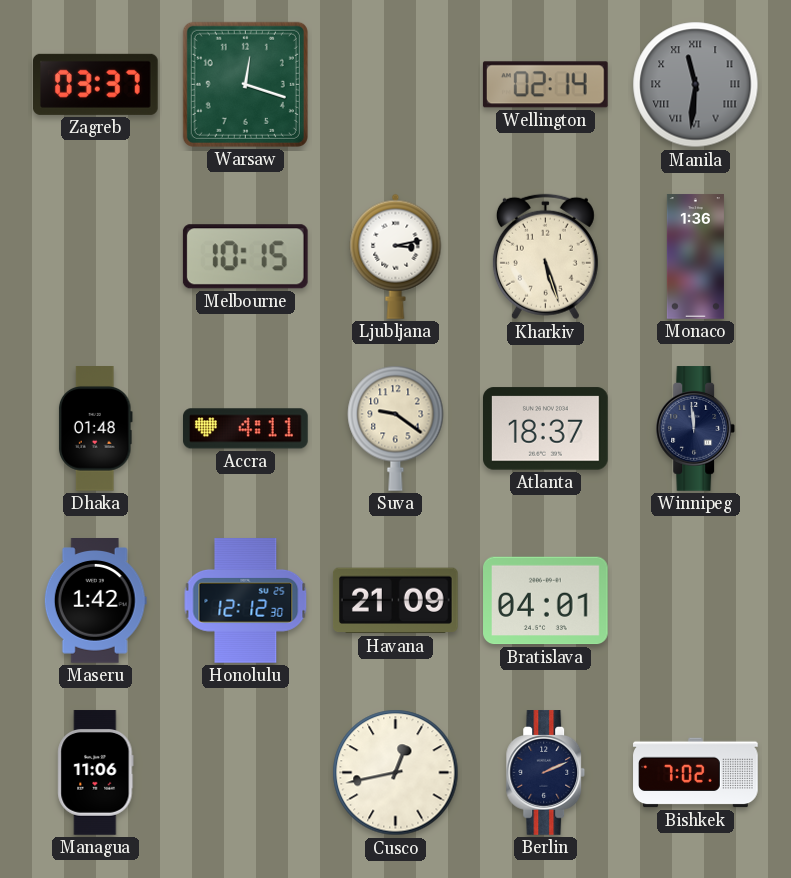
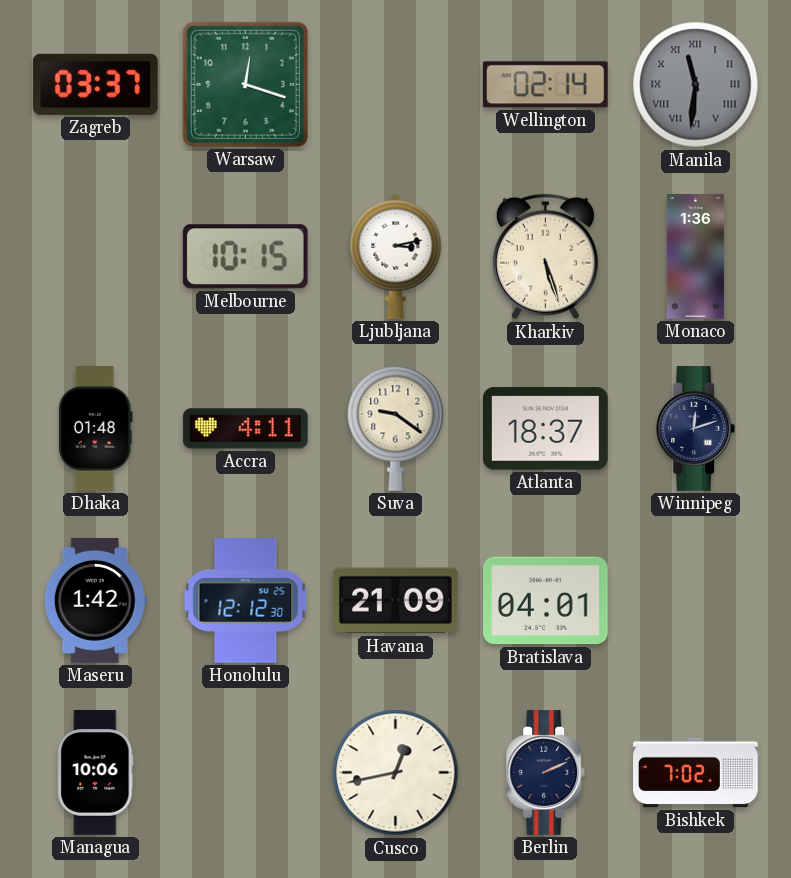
Winnipeg: 11:59 -> 12:12 (696, 429)
Managua: 11:06 -> 10:06 (96, 773)
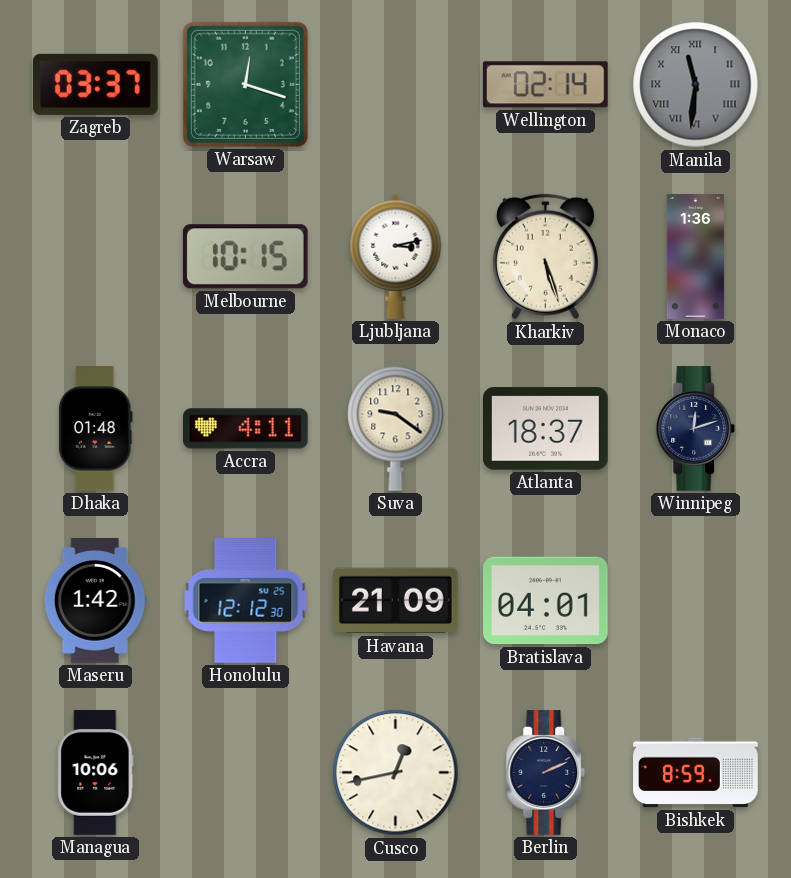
Bishkek: 7:02 -> 8:59 (696, 773)
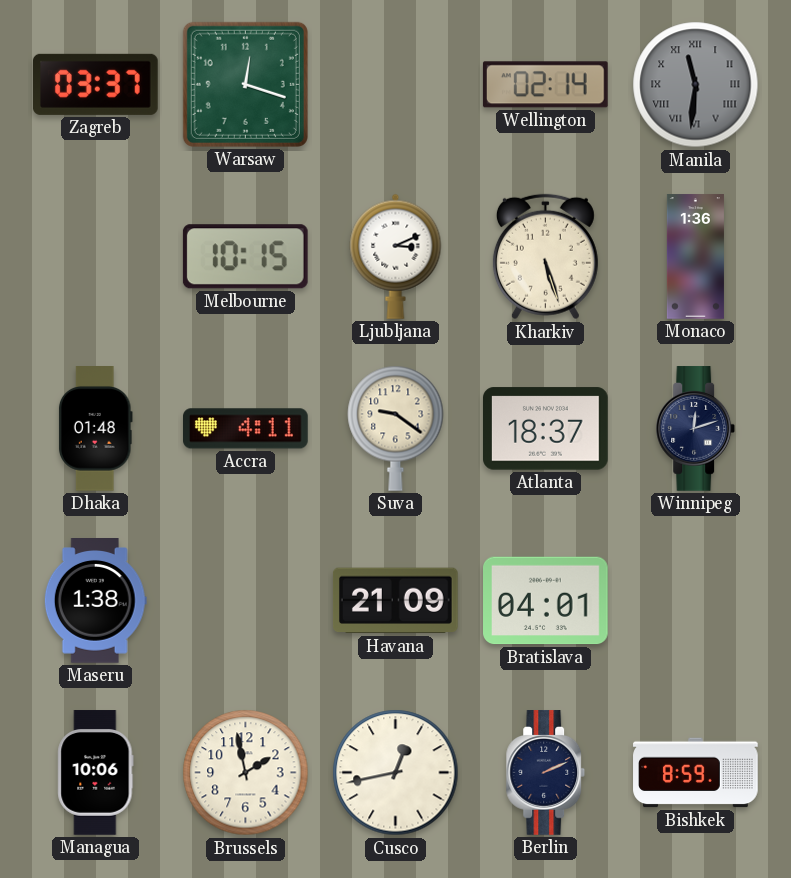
Ljubljana: 3:13 -> 3:11 (396, 256)
Maseru: 1:42 -> 1:38 (95, 601)
Honolulu: 12:12 -> none (246, 601)
Brussels: none -> 1:58 (246, 773)
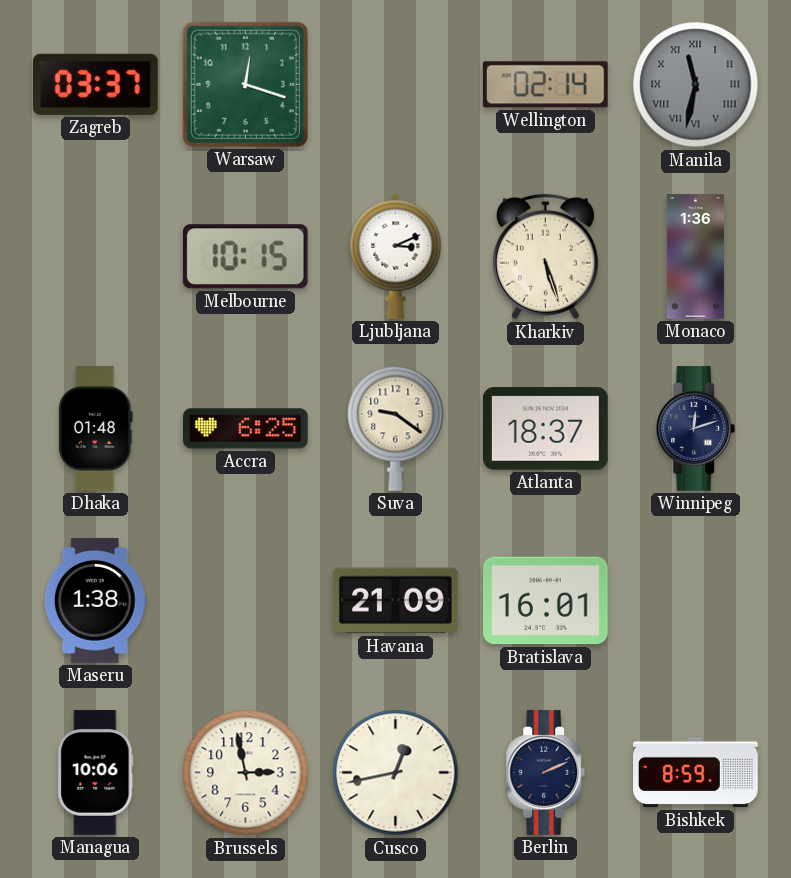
Manila: 11:31 -> 11:32 (696, 85)
Accra: 4:11 -> 6:25 (246, 429)
Bratislava: 04:01 -> 16:01 (546, 601)
Brussels: 1:58 -> 2:58 (246, 773)
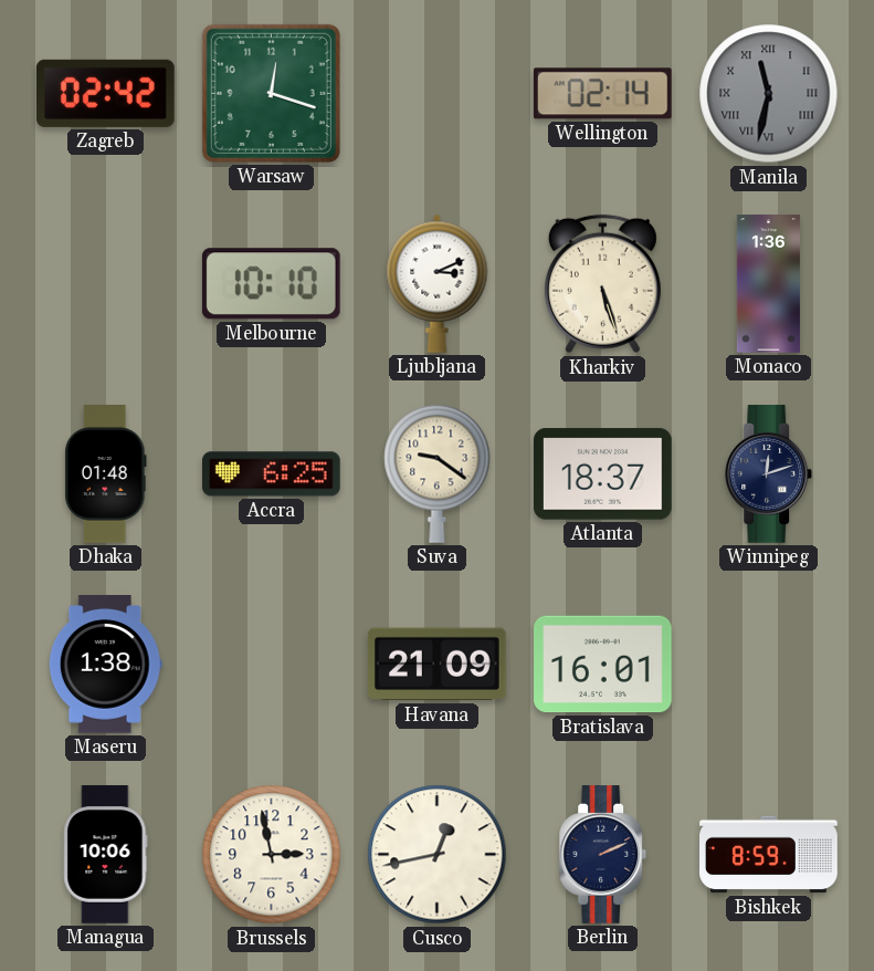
Zagreb: 03:37 -> 02:42 (105, 93)
Melbourne: 10:15 -> 10:10 (271, 284)
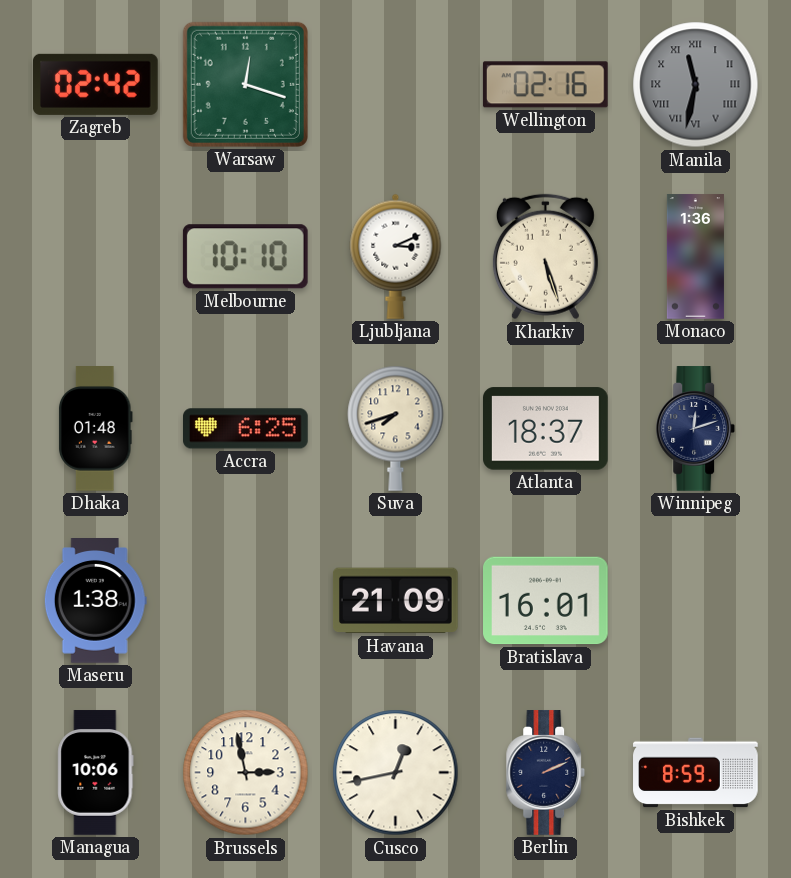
Wellington: 02:14 -> 02:16 (545, 85)
Suva: 9:21 -> 7:42 (396, 428)
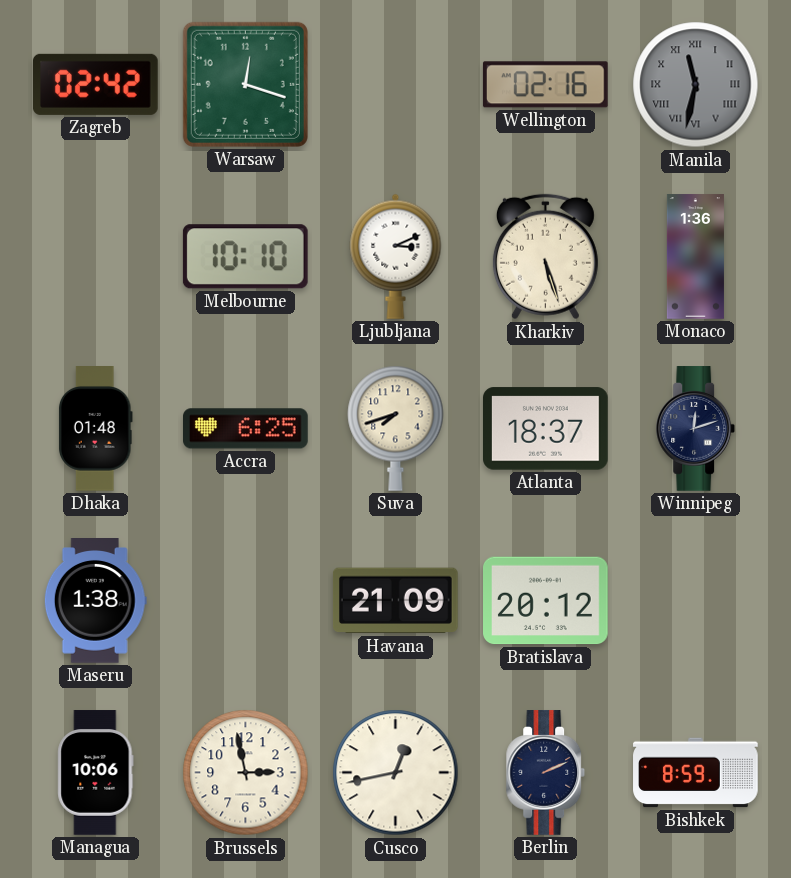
Bratislava: 16:01 -> 20:12 (546, 601)
